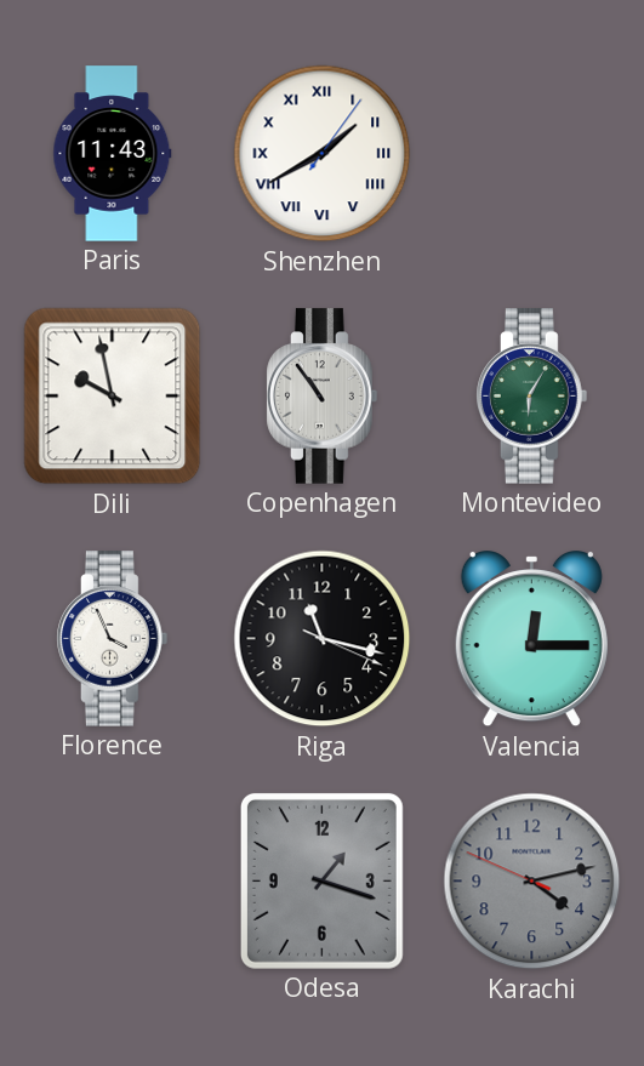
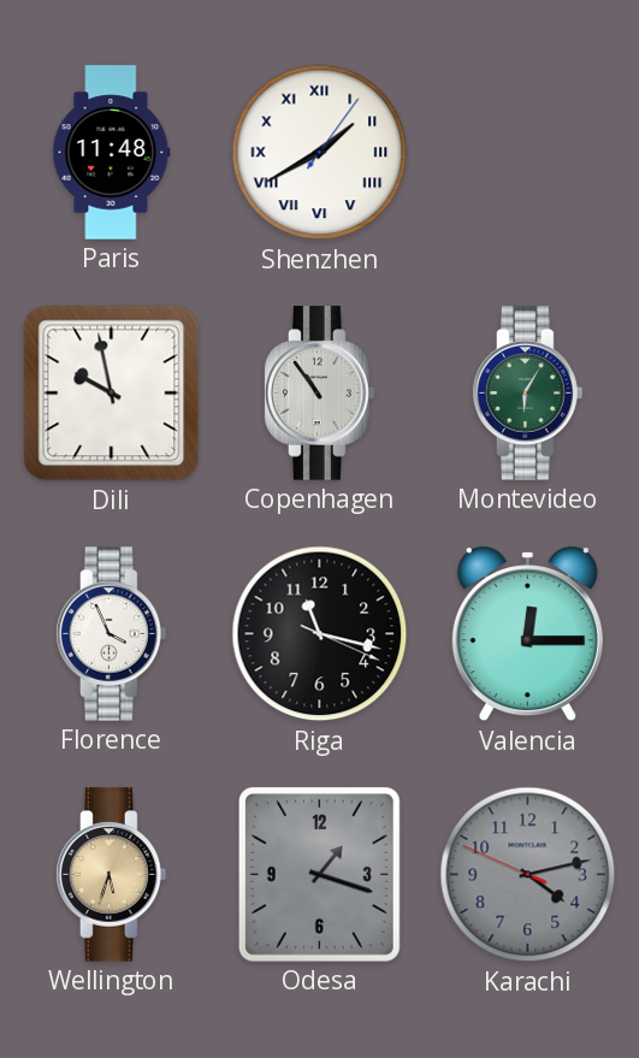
Paris: 11:43 -> 11:48 (112, 153)
Wellington: none -> 5:33 (112, 875)
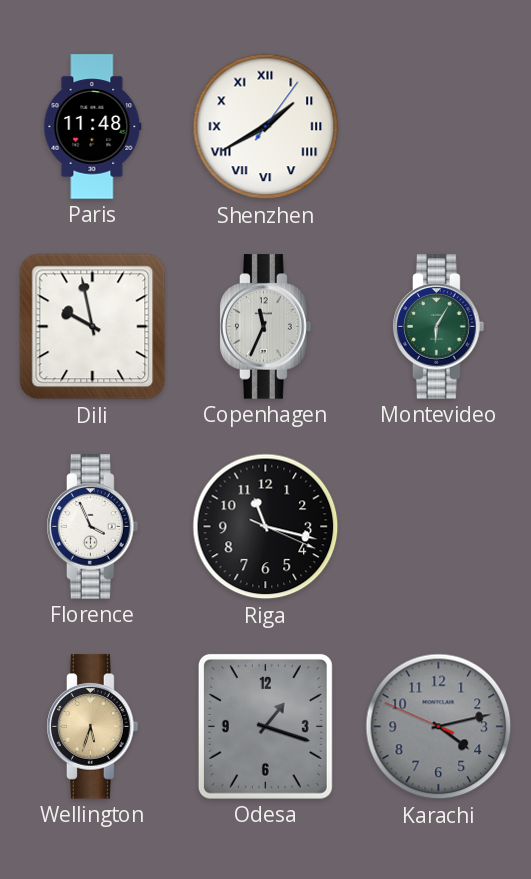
Copenhagen: 10:54 -> 11:34 (266, 327)
Valencia: 12:15 -> none (527, 636)
